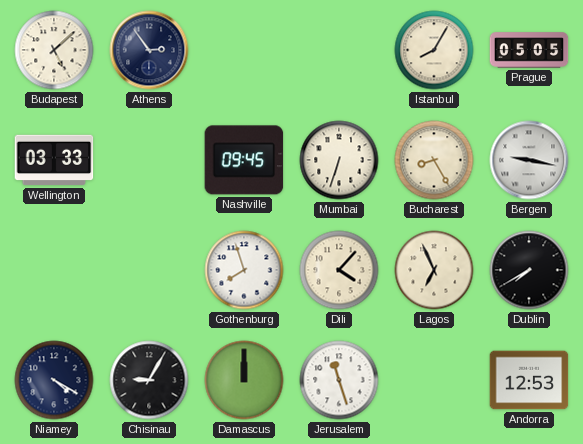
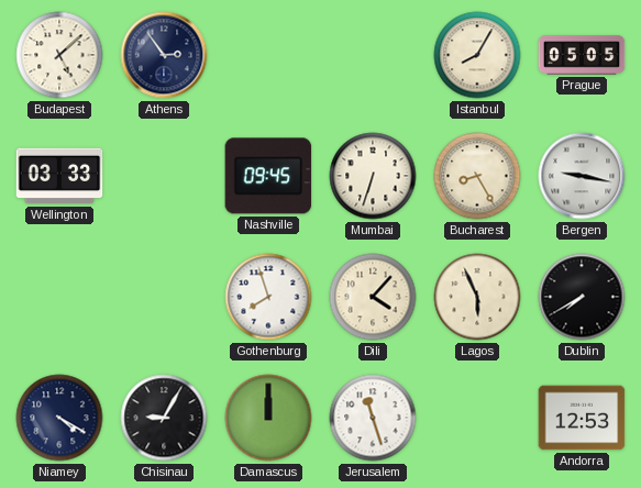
Lagos: 6:56 -> 5:56 (477, 297)
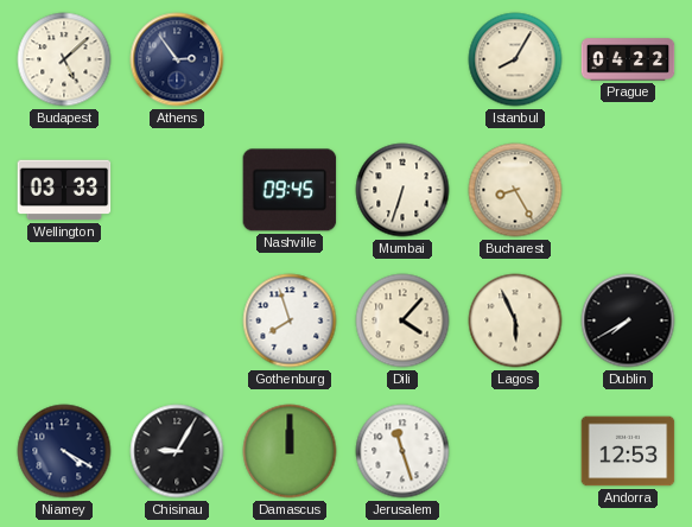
Prague: 05:05 -> 04:22 (628, 59)
Bergen: 9:17 -> none (582, 176)
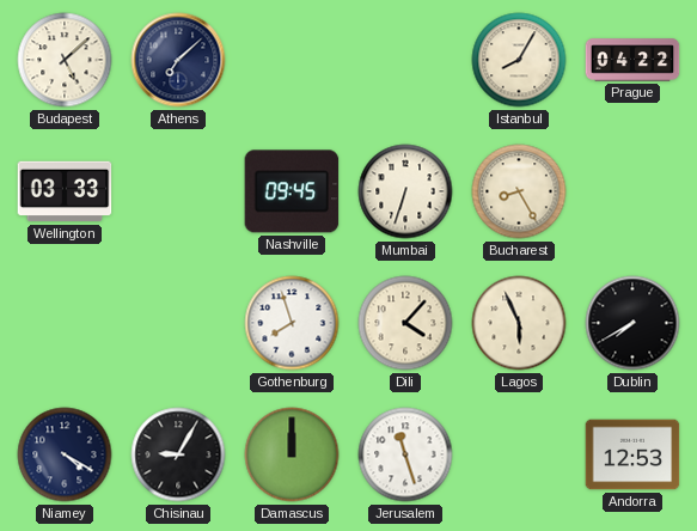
Athens: 2:54 -> 7:08 (178, 60)
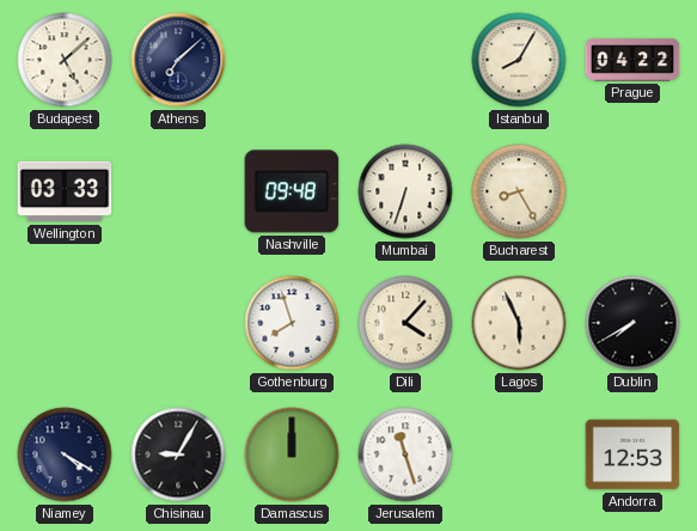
Nashville: 09:45 -> 09:48 (292, 191)
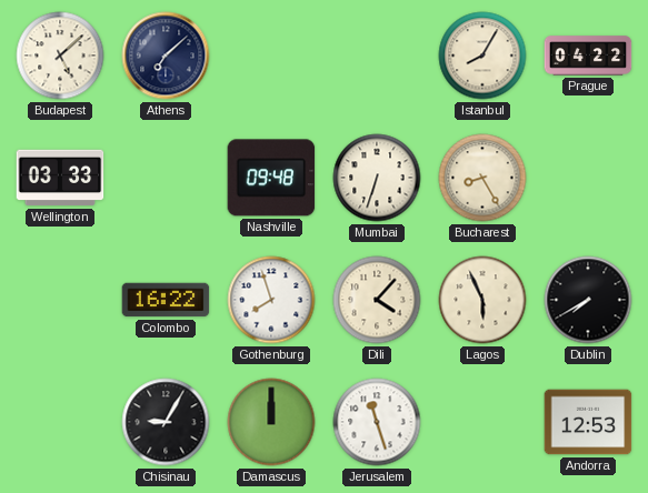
Colombo: none -> 16:22 (166, 300)
Niamey: 4:20 -> none (65, 454)
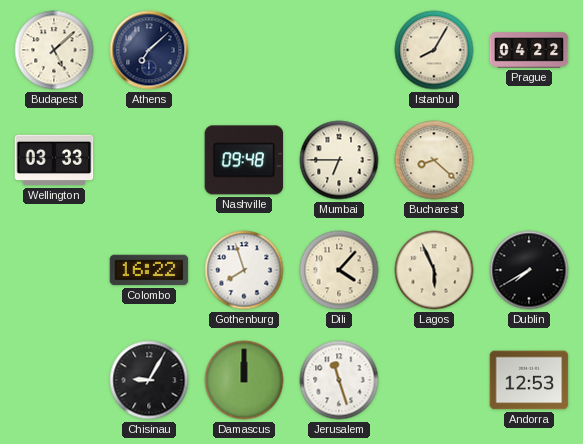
Mumbai: 6:33 -> 6:45 (339, 160)
Bucharest: 8:25 -> 8:22 (434, 160)
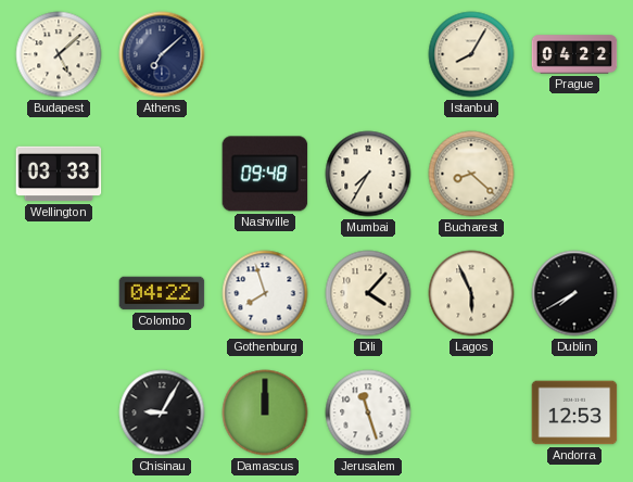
Mumbai: 6:45 -> 7:35 (368, 174)
Colombo: 16:22 -> 04:22 (162, 293)
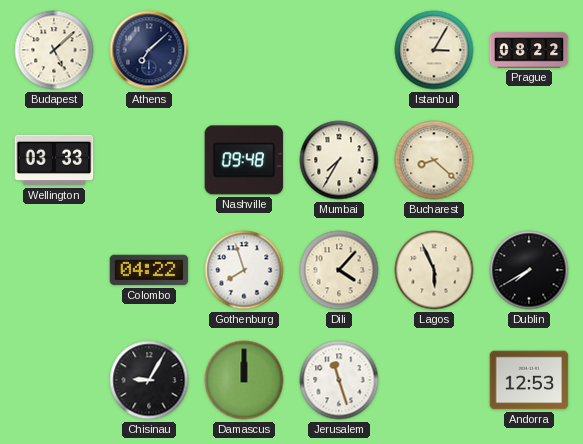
Istanbul: 8:05 -> 3:05 (434, 50)
Prague: 04:22 -> 08:22 (529, 50)
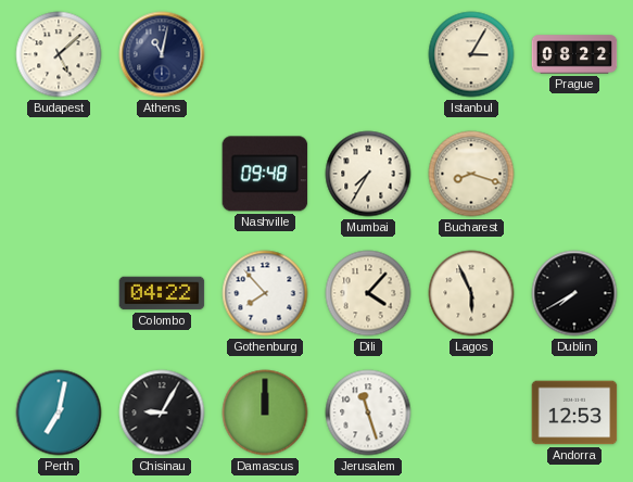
Athens: 7:08 -> 11:02 (162, 54)
Wellington: 03:33 -> none (54, 160)
Bucharest: 8:22 -> 8:18 (471, 174)
Gothenburg: 7:57 -> 7:53 (265, 293)
Perth: none -> 7:02 (59, 413)
